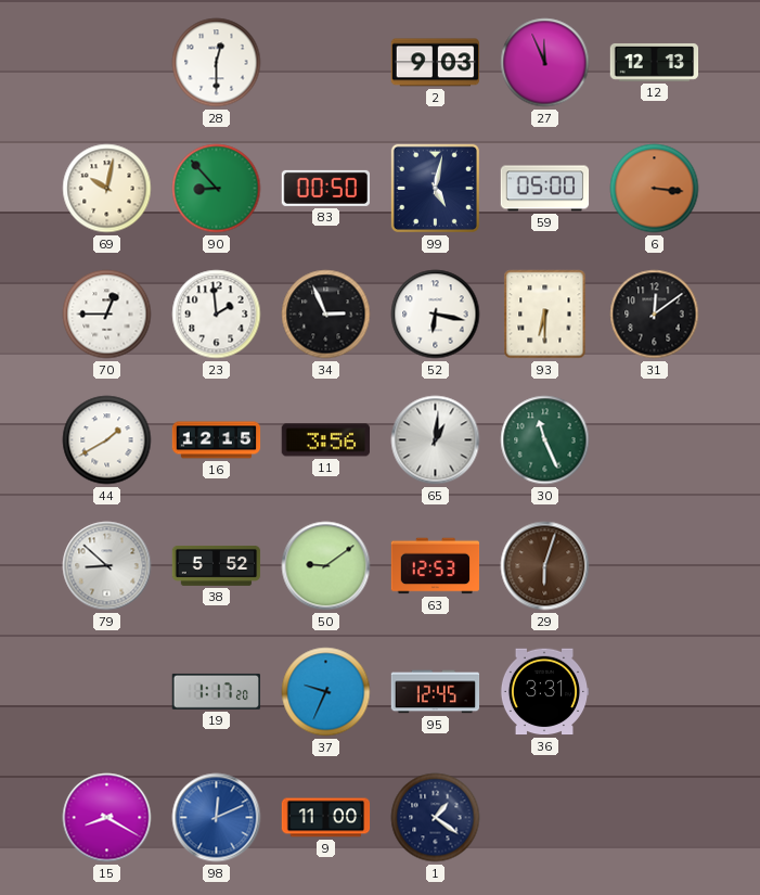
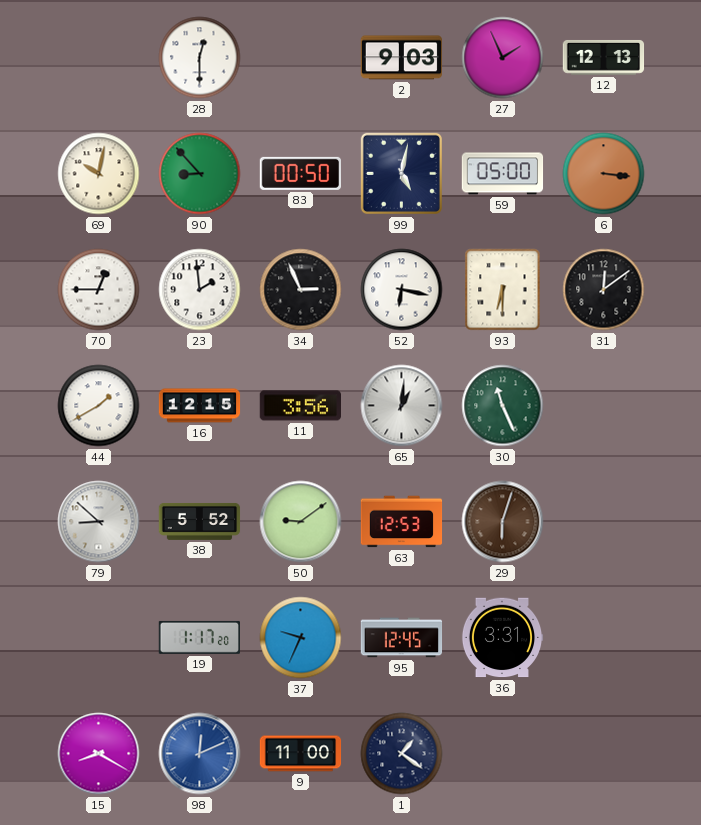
27: 11:56 -> 1:56 (503, 58)
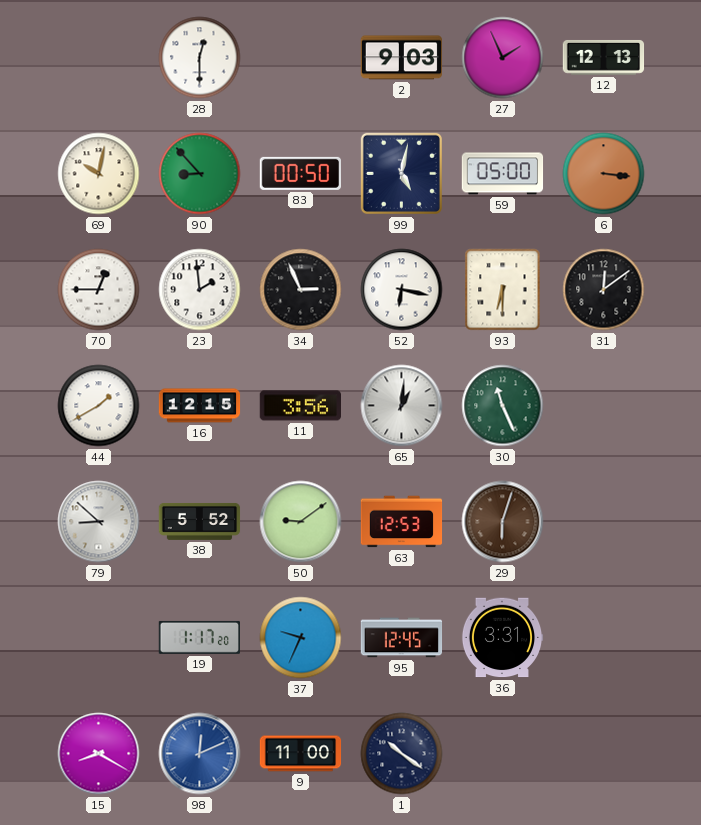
1: 1:21 -> 10:21 (402, 754)
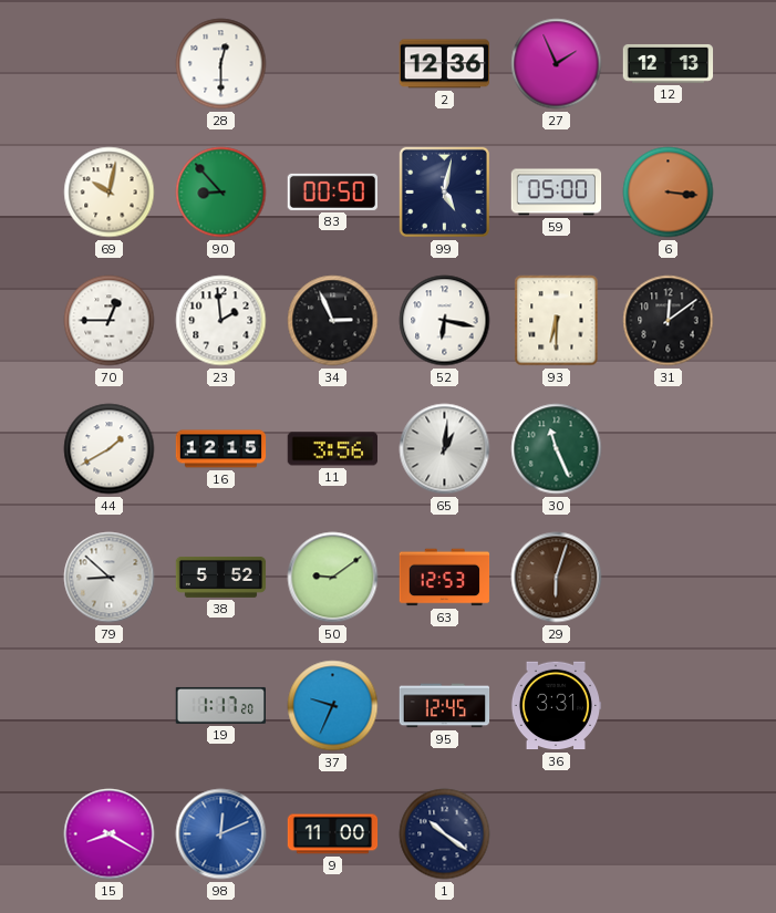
2: 9:03 -> 12:36 (444, 64)
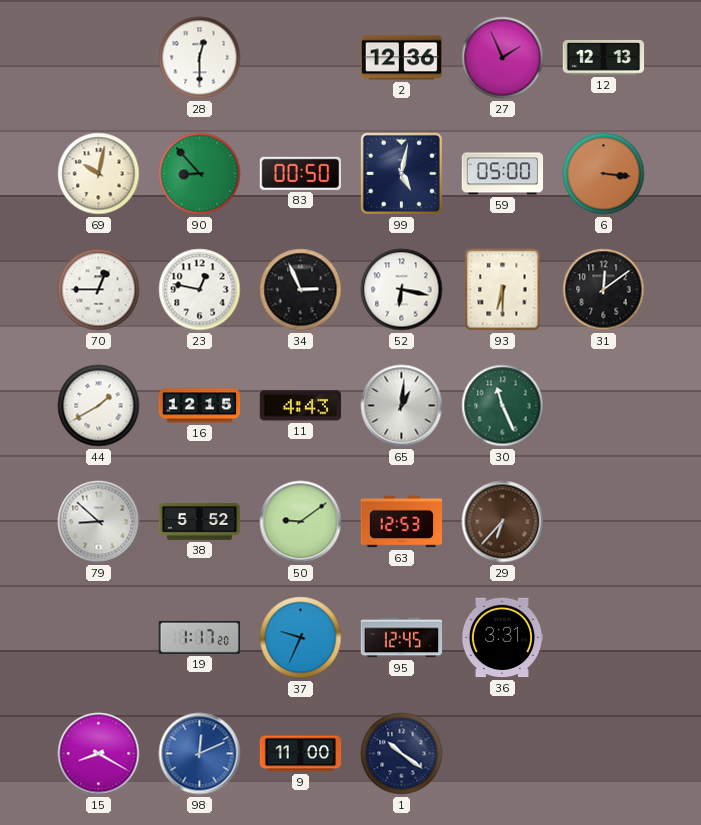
23: 1:59 -> 12:47 (200, 290)
11: 3:56 -> 4:43 (300, 406)
29: 6:03 -> 6:37 (503, 522)
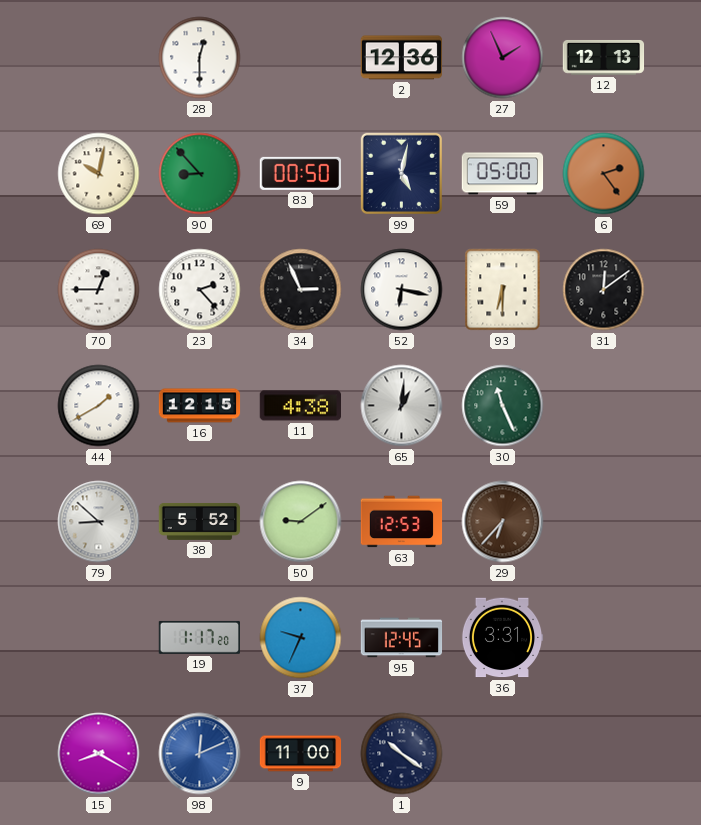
6: 3:16 -> 2:24 (604, 174)
23: 12:47 -> 2:23 (200, 290)
11: 4:43 -> 4:38 (300, 406)
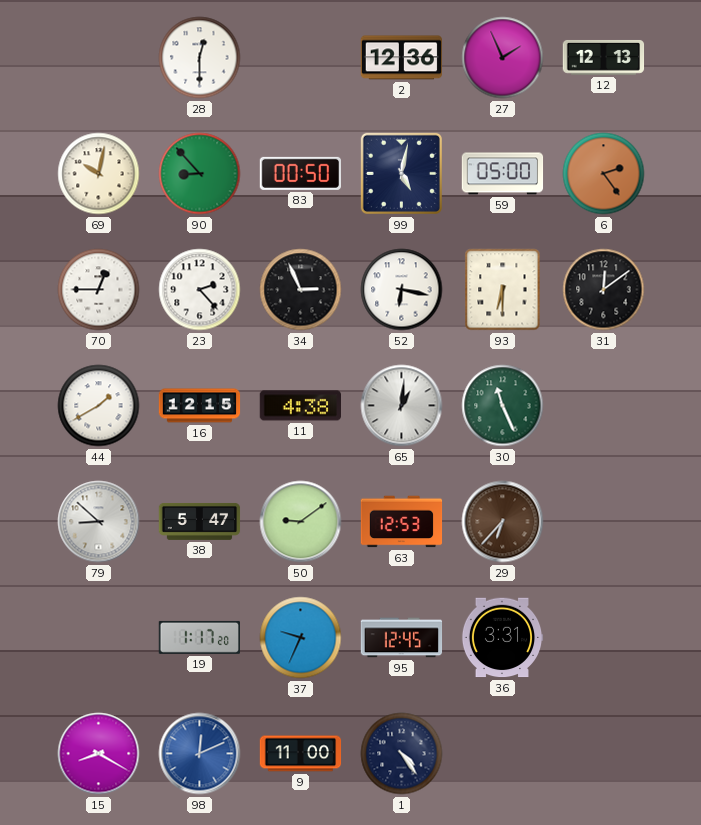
38: 5:52 -> 5:47 (200, 521)
1: 10:21 -> 4:24 (402, 754)
